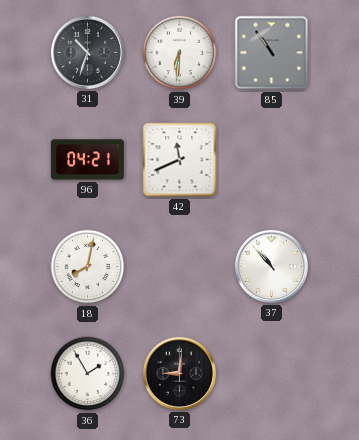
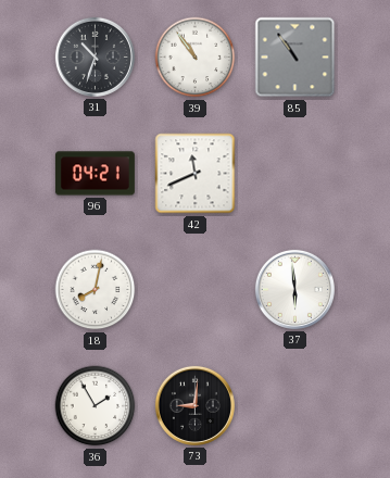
39: 6:31 -> 10:54 (196, 58)
37: 10:53 -> 5:59 (294, 289)
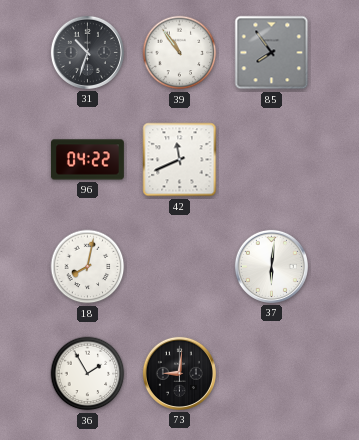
85: 10:54 -> 7:54 (272, 53)
96: 04:21 -> 04:22 (87, 160)
37: 5:59 -> 6:01 (271, 266)
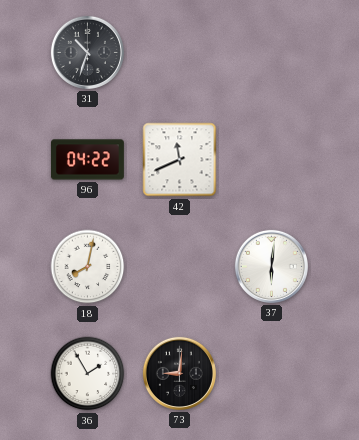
39: 10:54 -> none (180, 53)
85: 7:54 -> none (272, 53)
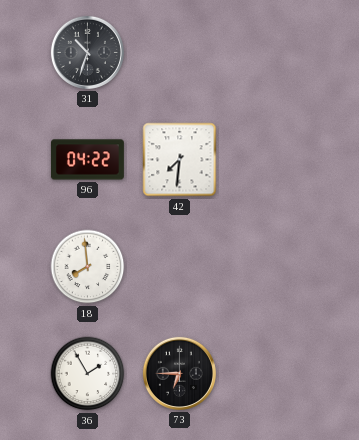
42: 11:41 -> 7:31 (180, 160)
18: 8:02 -> 7:59 (88, 267)
37: 6:01 -> none (271, 266)
73: 9:01 -> 6:45 (179, 373)
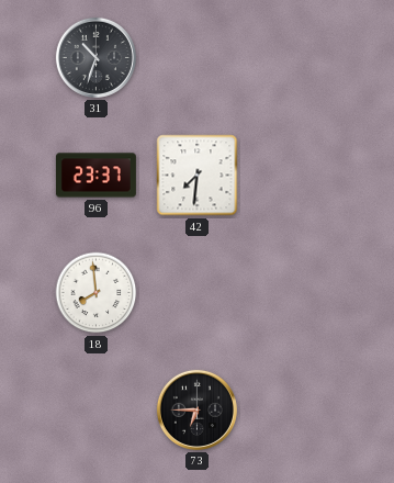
96: 04:22 -> 23:37 (95, 176)
36: 1:55 -> none (88, 374)
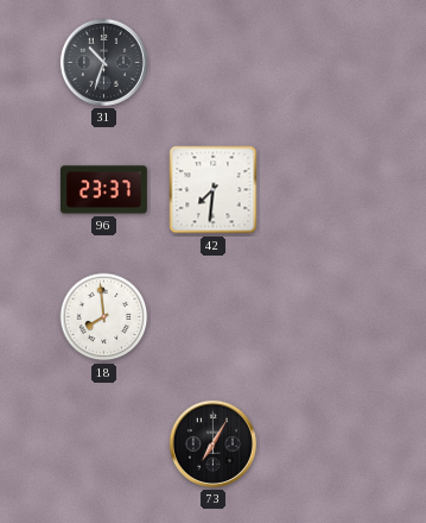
73: 6:45 -> 7:05 (212, 443)
